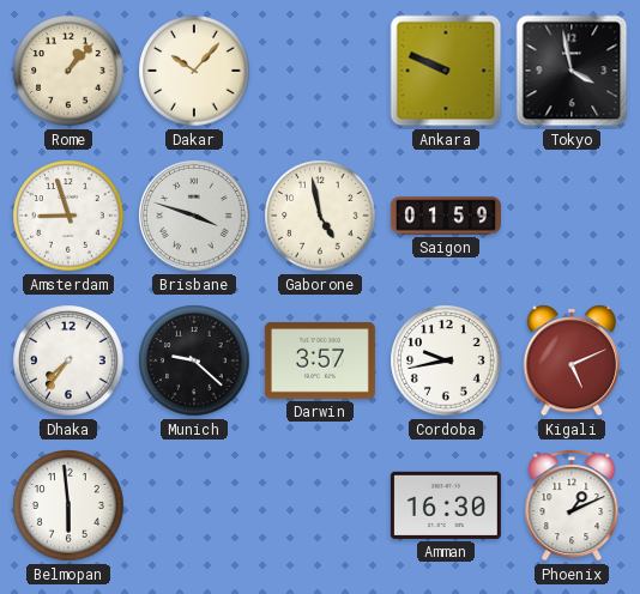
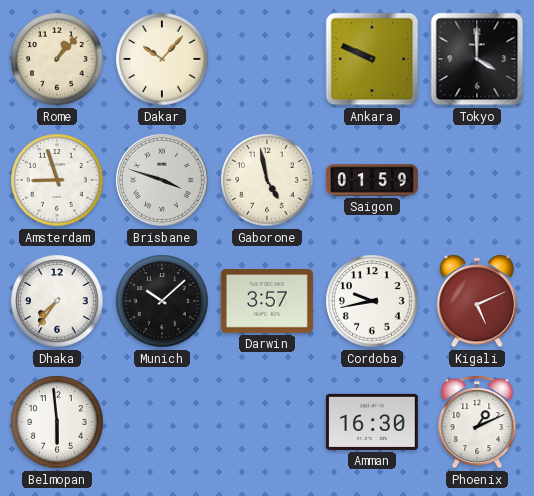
Tokyo: 3:58 -> 4:00 (477, 59)
Munich: 9:22 -> 10:08 (162, 301)
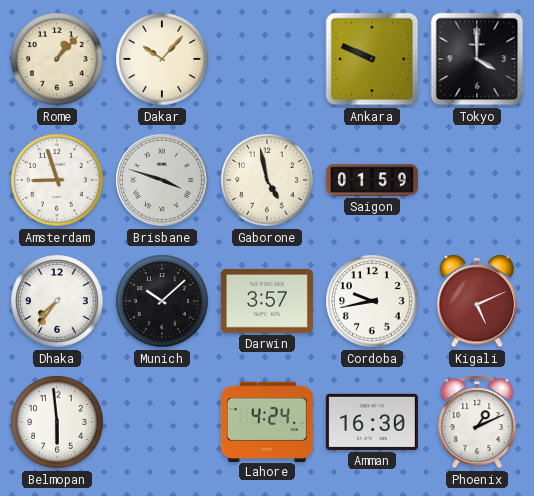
Lahore: none -> 4:24 (267, 421)
